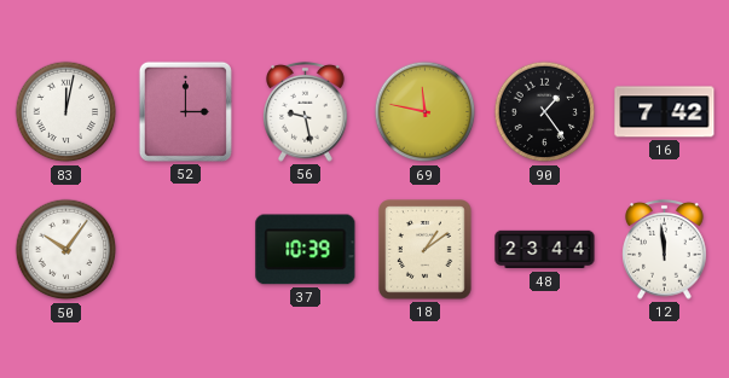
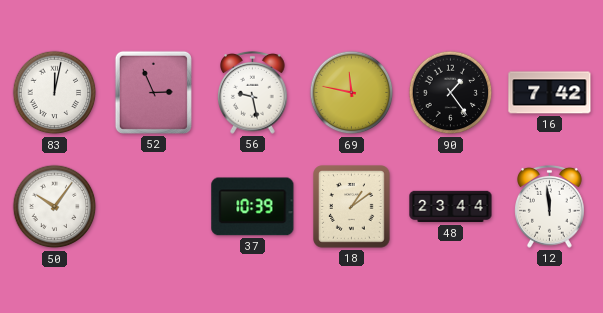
52: 3:00 -> 2:56 (153, 92)
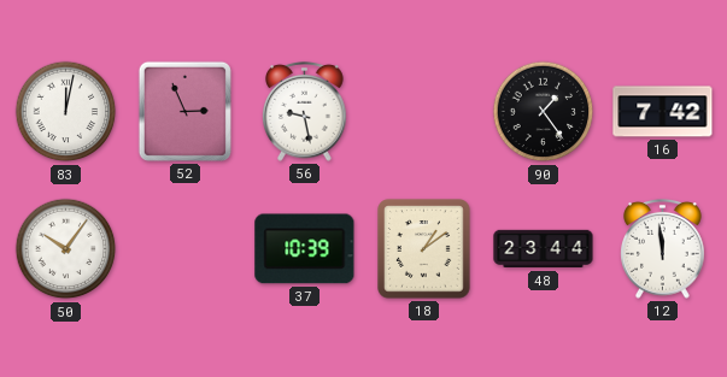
69: 11:47 -> none (352, 93)
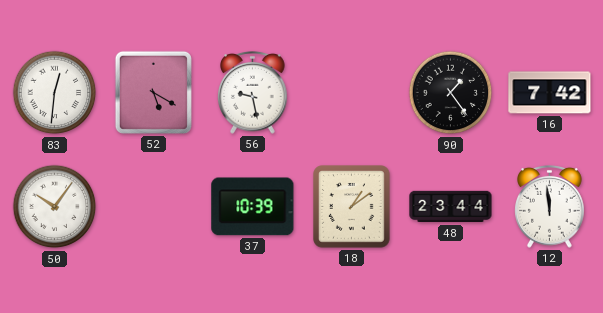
83: 12:02 -> 12:31 (55, 93)
52: 2:56 -> 5:20 (153, 92)
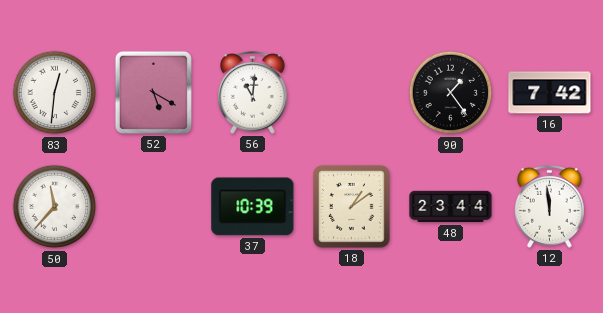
56: 9:28 -> 11:01 (253, 92)
50: 10:06 -> 11:37 (55, 207)
